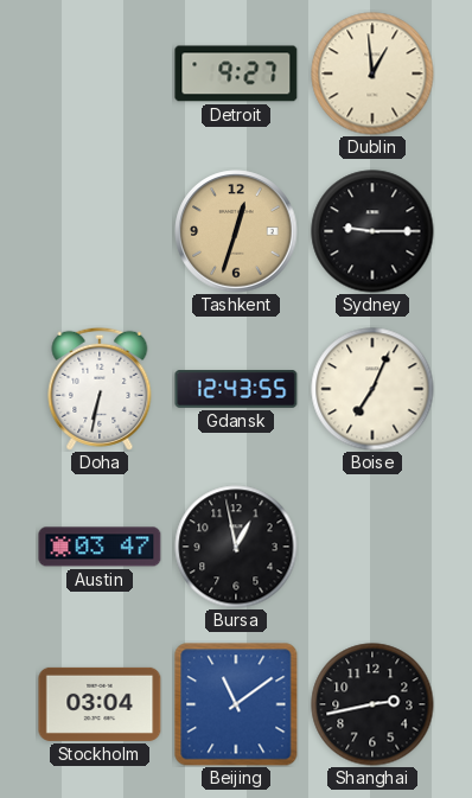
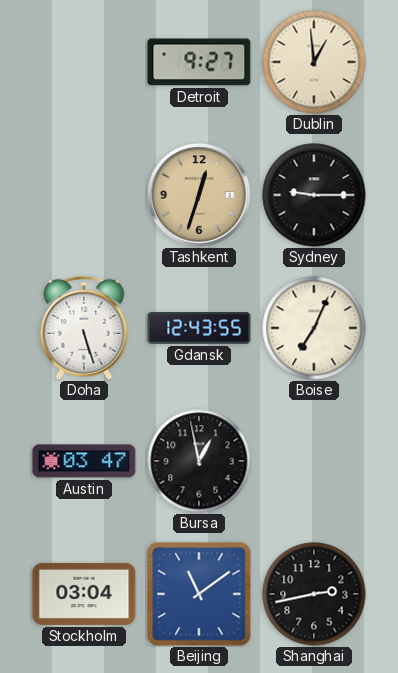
Doha: 6:32 -> 5:27 (84, 328)
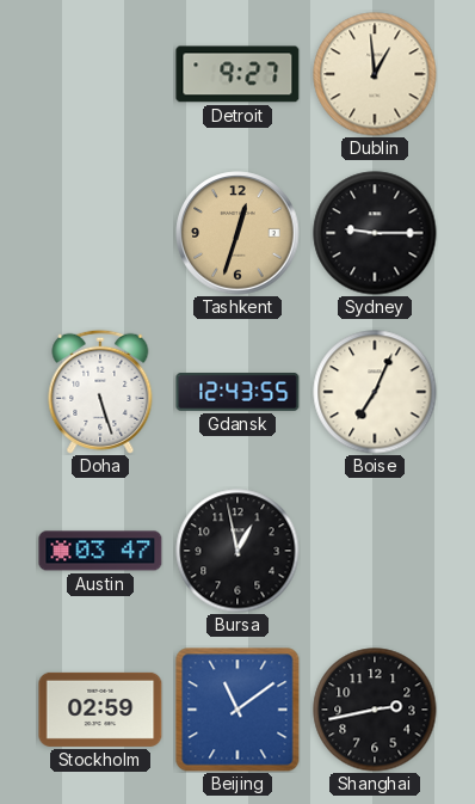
Stockholm: 03:04 -> 02:59 (100, 710)
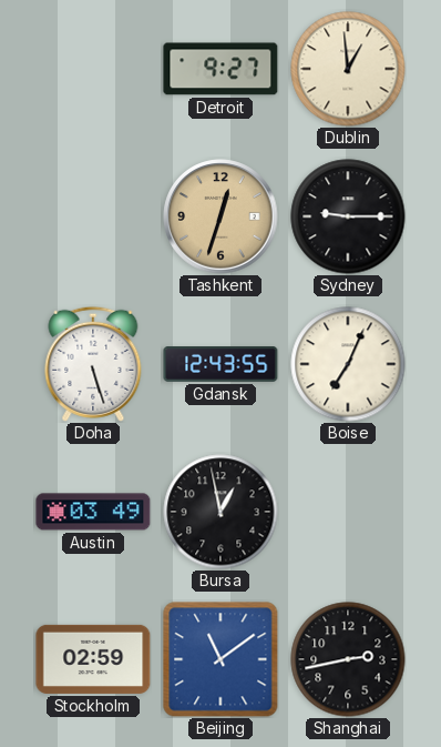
Austin: 03:47 -> 03:49 (93, 512)
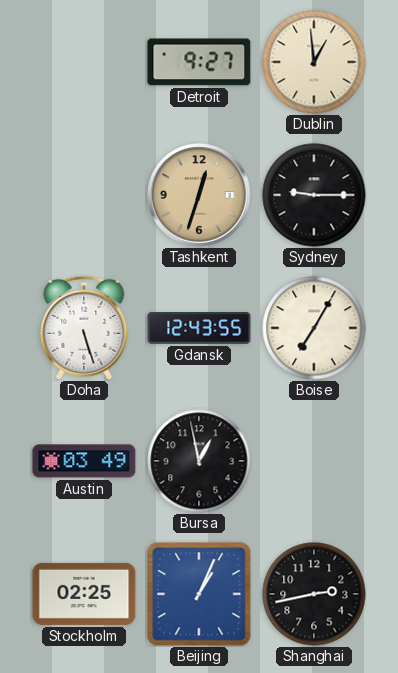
Boise: 7:04 -> 7:05 (314, 328)
Stockholm: 02:59 -> 02:25 (84, 594)
Beijing: 11:09 -> 1:04 (199, 594)
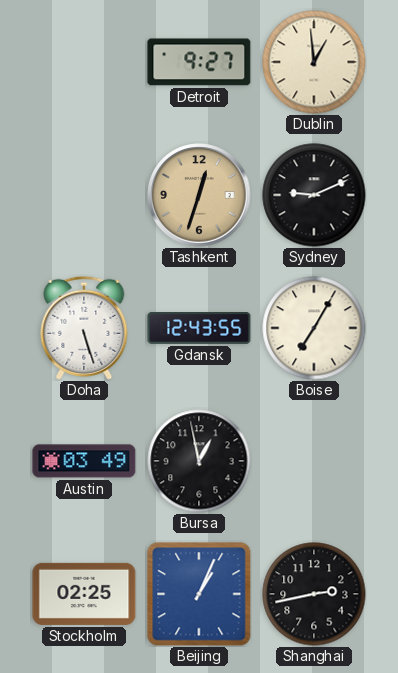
Sydney: 9:15 -> 9:11 (314, 195)
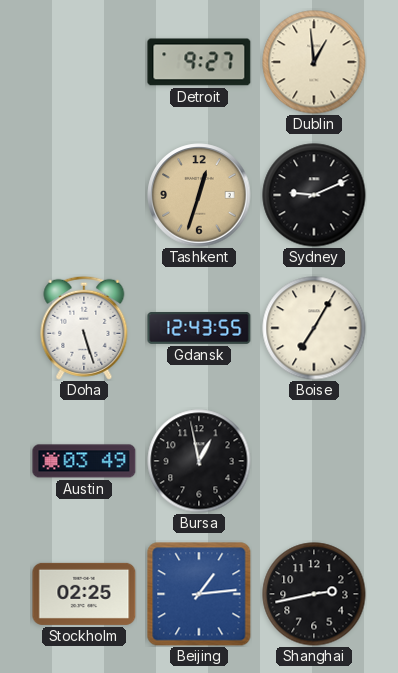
Beijing: 1:04 -> 1:14 (199, 594)
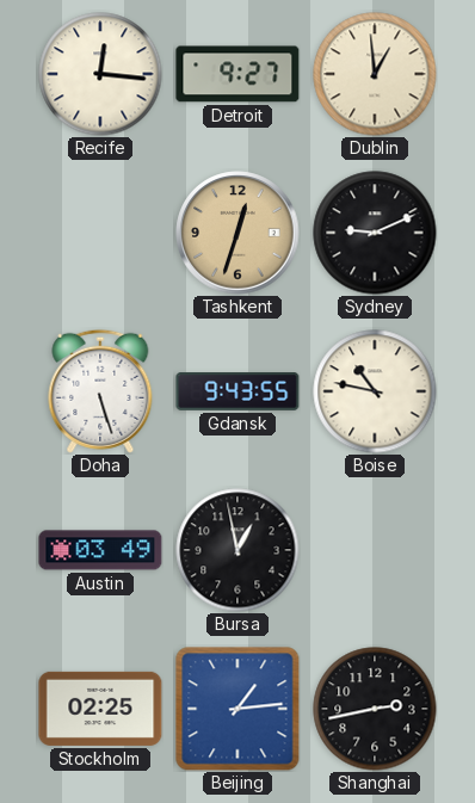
Recife: none -> 12:16 (100, 74)
Gdansk: 12:43 -> 9:43 (237, 393)
Boise: 7:05 -> 10:47 (375, 391)
